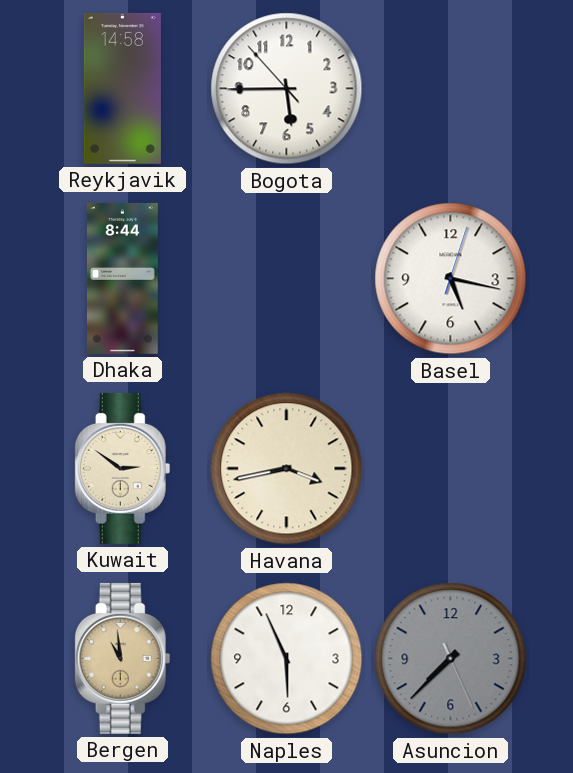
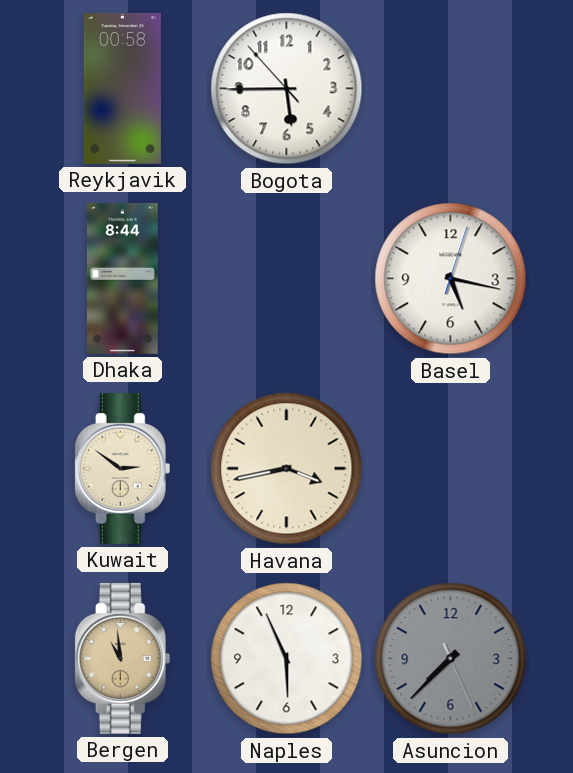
Reykjavik: 14:58 -> 00:58 (122, 88)
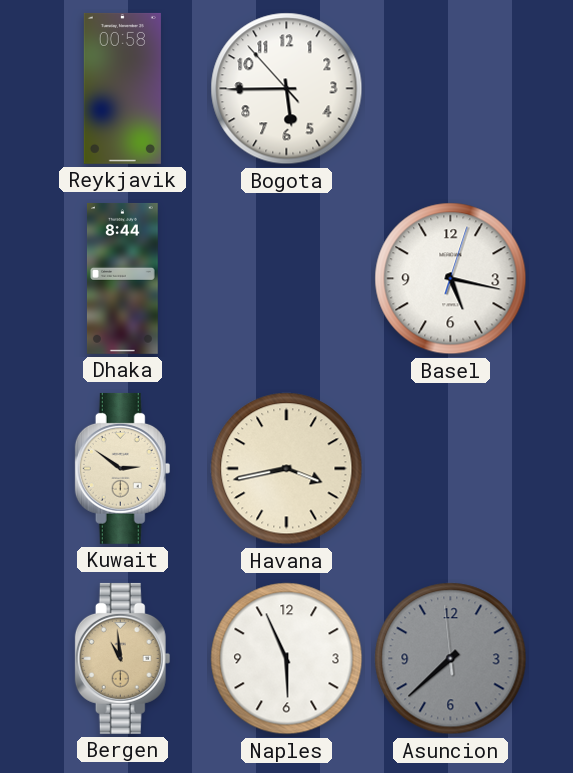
Asuncion: 7:37:26 -> 7:37:59 (451, 659)
